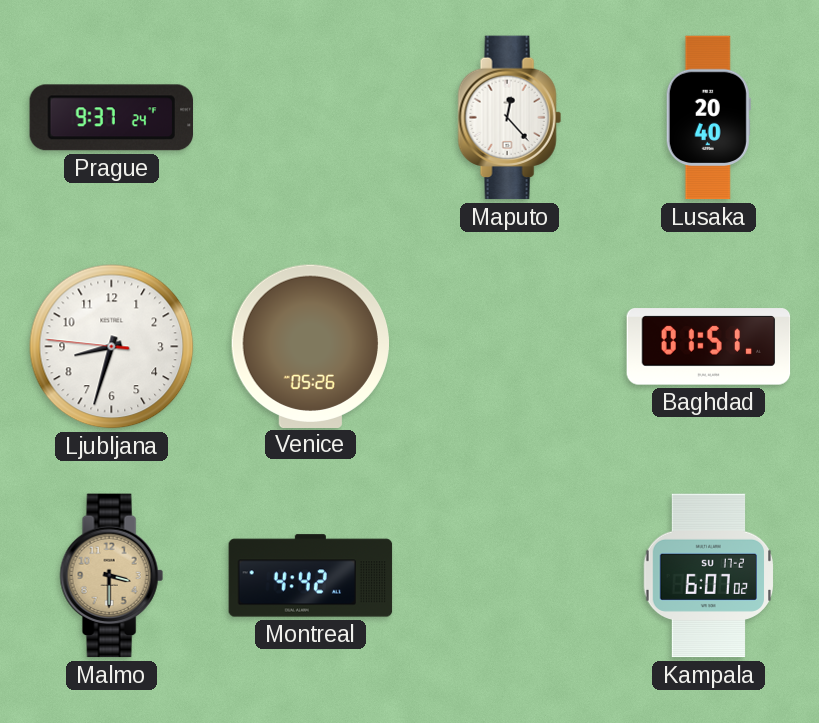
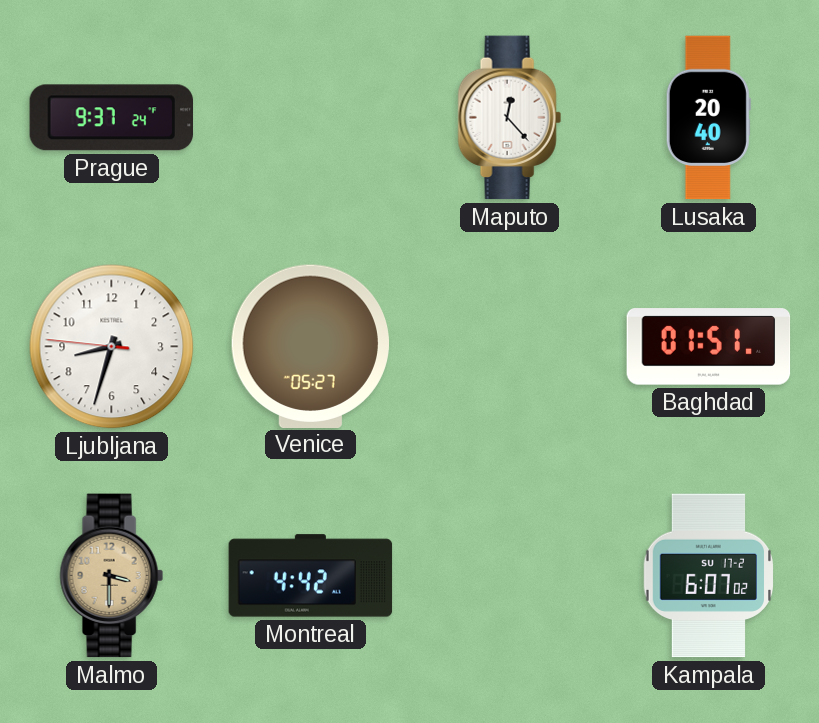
Venice: 05:26 -> 05:27 (310, 346)
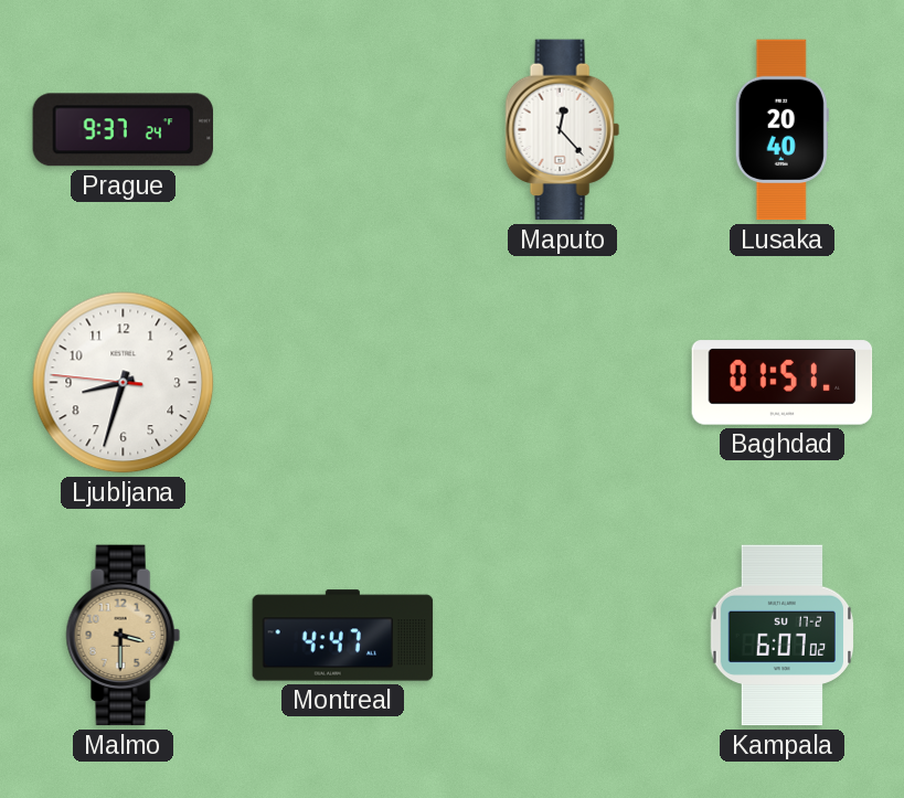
Venice: 05:27 -> none (310, 346)
Montreal: 4:42 -> 4:47 (343, 636)
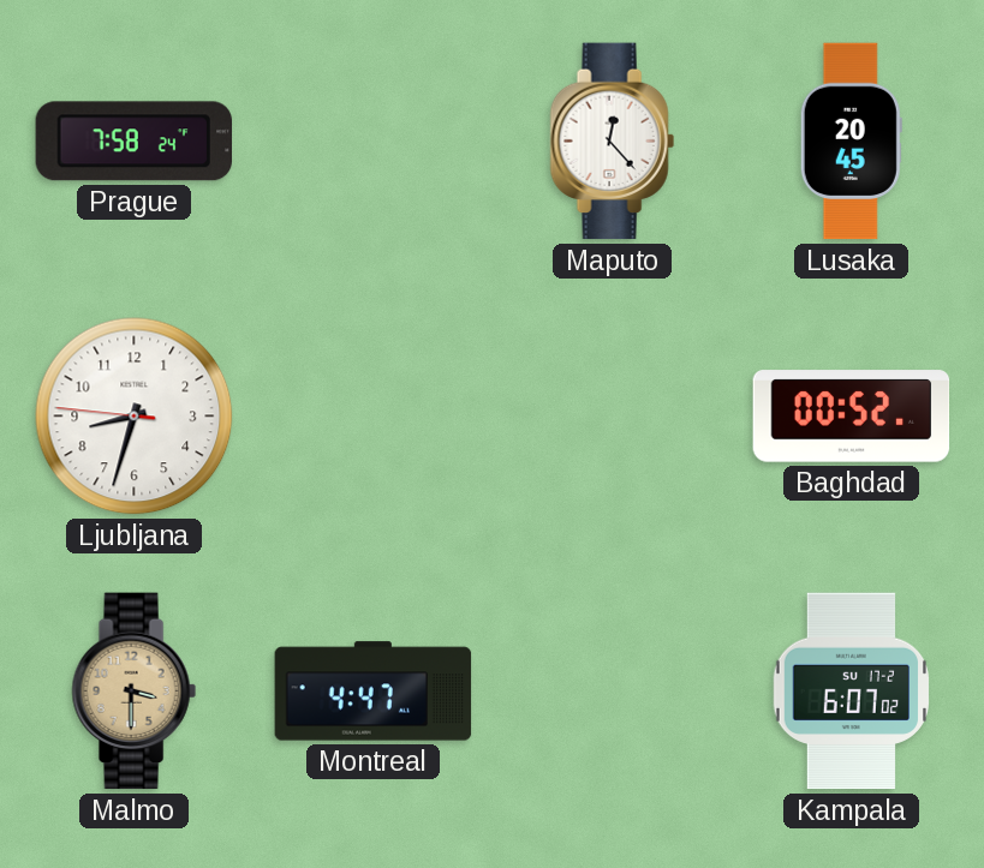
Prague: 9:37 -> 7:58 (133, 142)
Lusaka: 20:40 -> 20:45 (851, 142)
Baghdad: 01:51 -> 00:52 (852, 417)
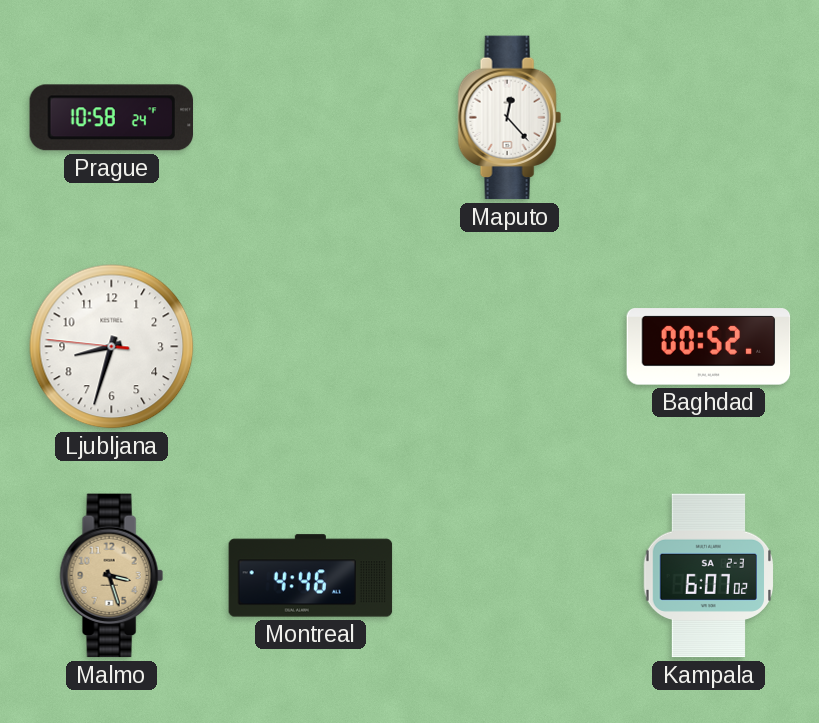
Prague: 7:58 -> 10:58 (111, 118)
Lusaka: 20:45 -> none (851, 142)
Malmo: 3:30 -> 3:27 (111, 576)
Montreal: 4:47 -> 4:46 (311, 576)
Kampala date: SU 17-2 -> SA 2-3 (709, 576)
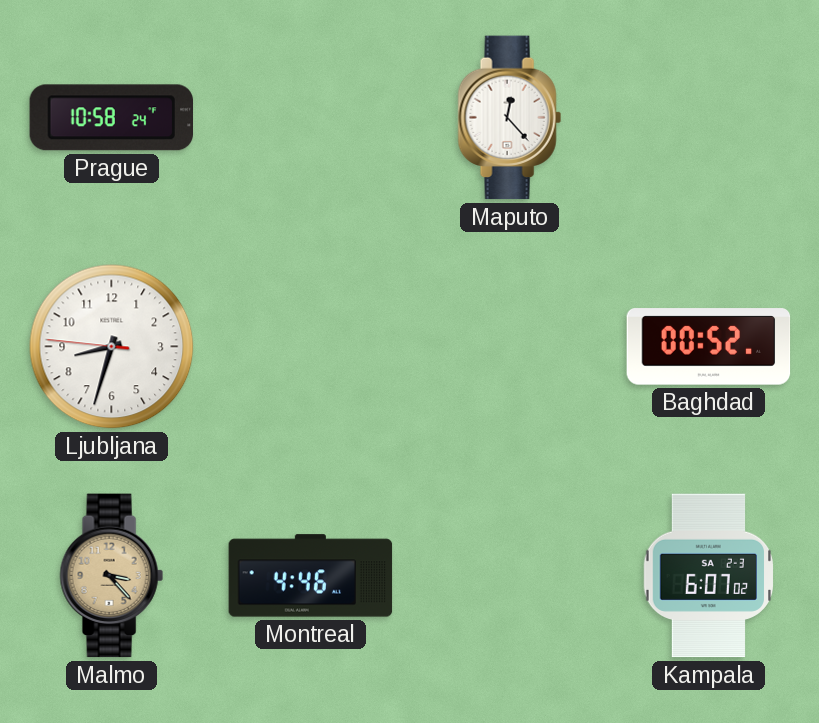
Malmo: 3:27 -> 3:23 (111, 576)
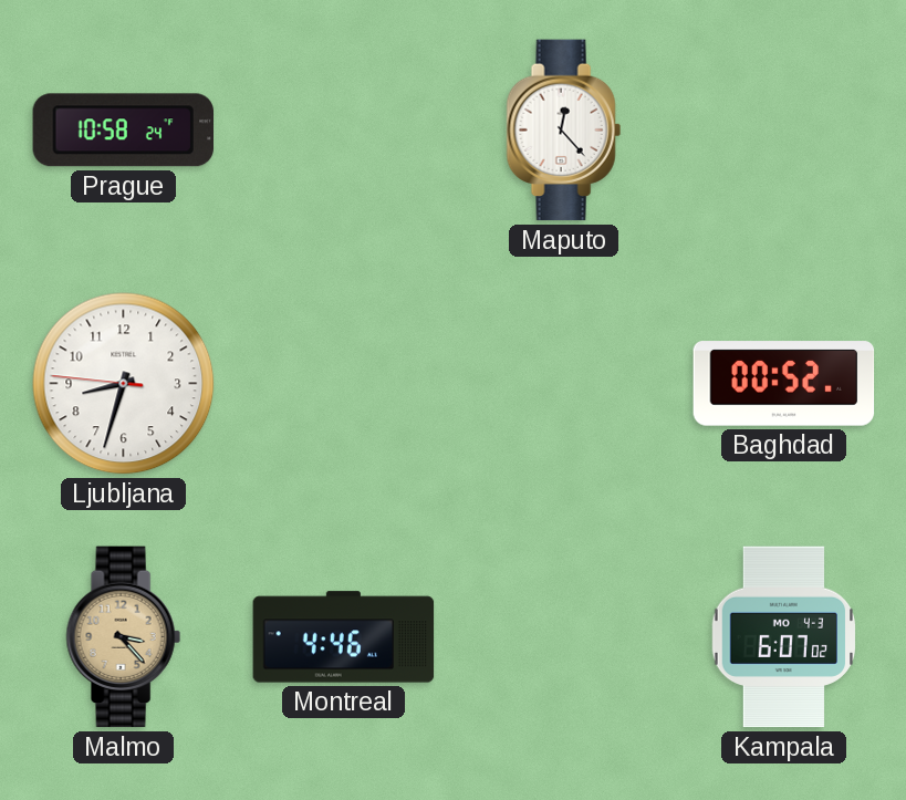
Kampala date: SA 2-3 -> MO 4-3 (784, 637)
